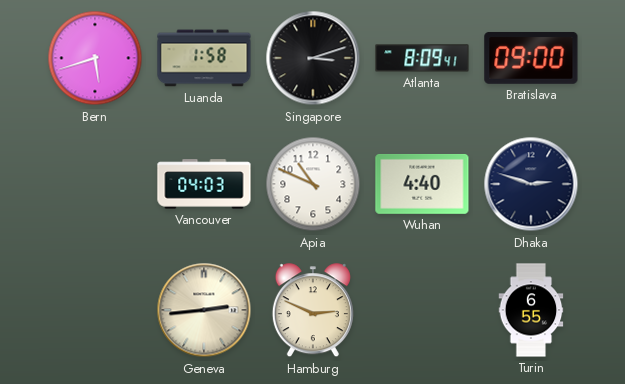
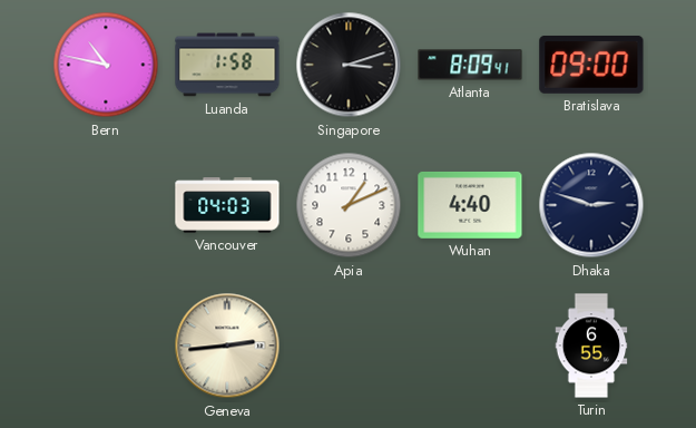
Bern: 5:42 -> 10:47 (106, 65)
Apia: 10:49 -> 1:11 (349, 205)
Hamburg: 2:49 -> none (313, 311)
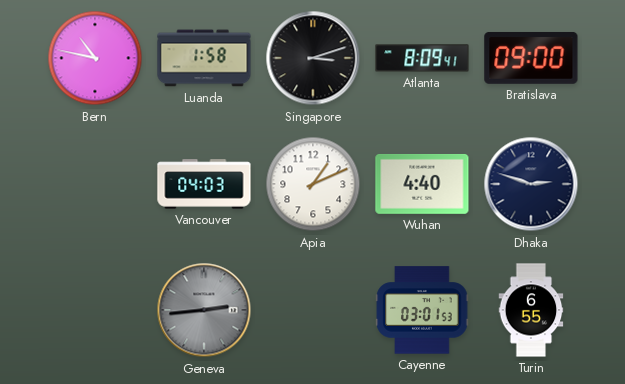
Geneva dial: cream -> grey (204, 310)
Cayenne: none -> 03:01 (422, 310)
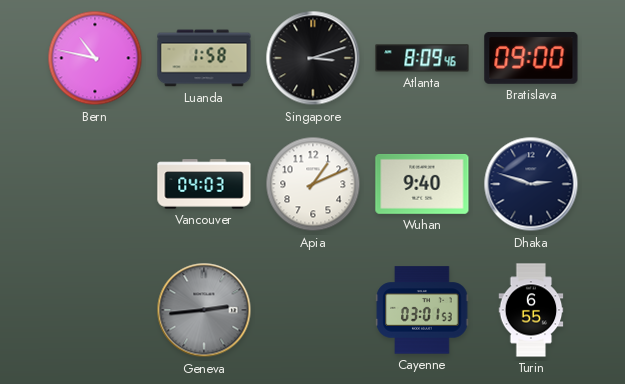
Atlanta: 8:09:41 -> 8:09:46 (422, 58)
Wuhan: 4:40 -> 9:40 (422, 184)
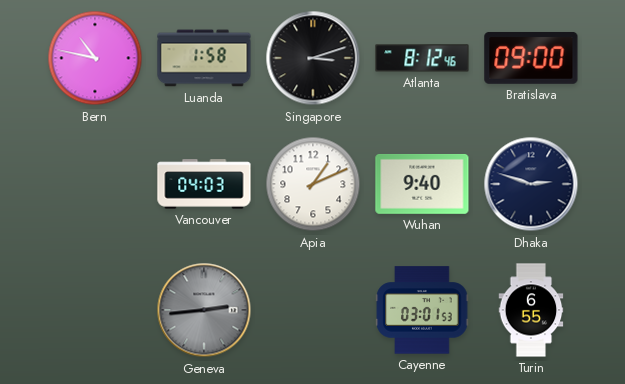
Atlanta: 8:09 -> 8:12 (422, 58)
